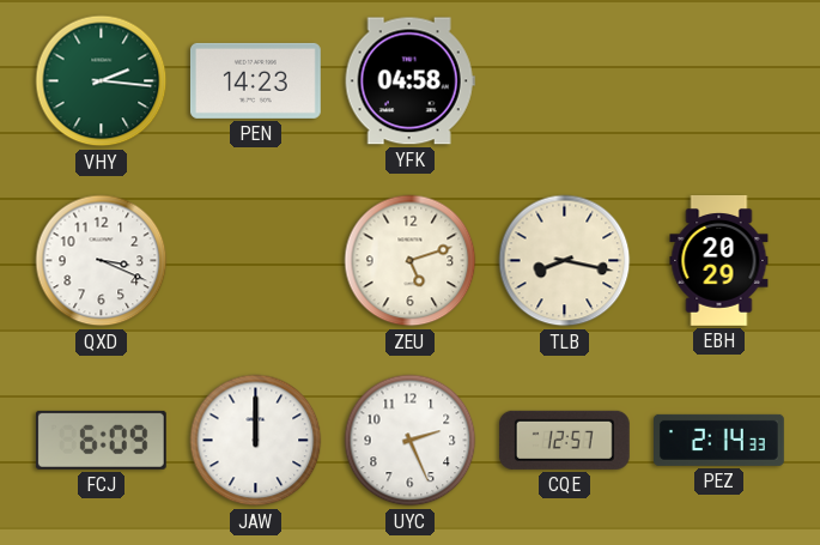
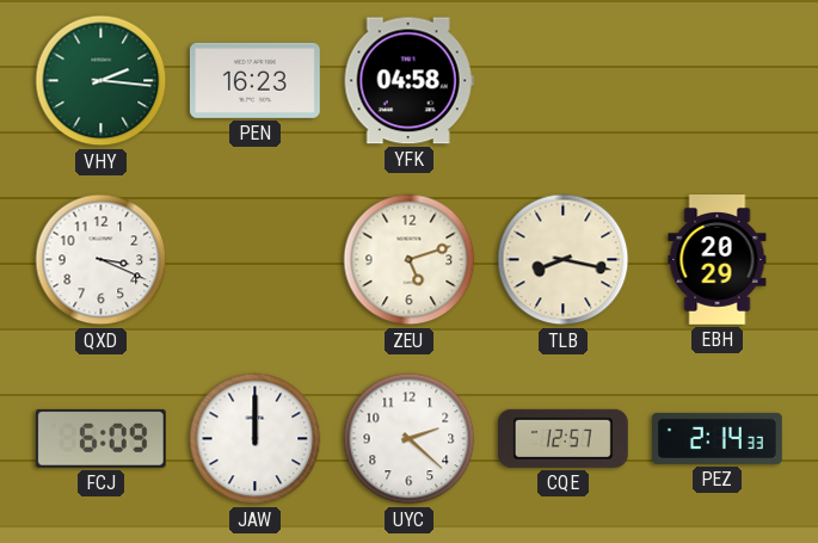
PEN: 14:23 -> 16:23 (254, 80)
UYC: 2:26 -> 2:22 (410, 439)
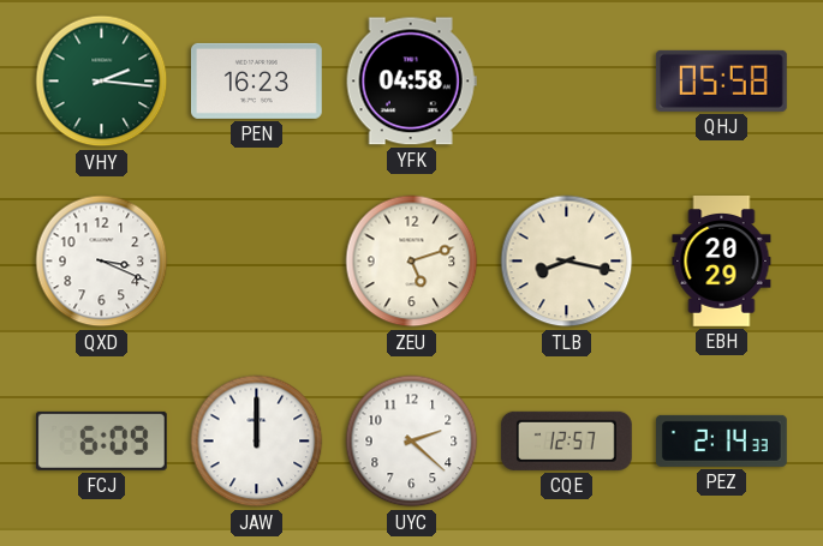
QHJ: none -> 05:58 (721, 80)
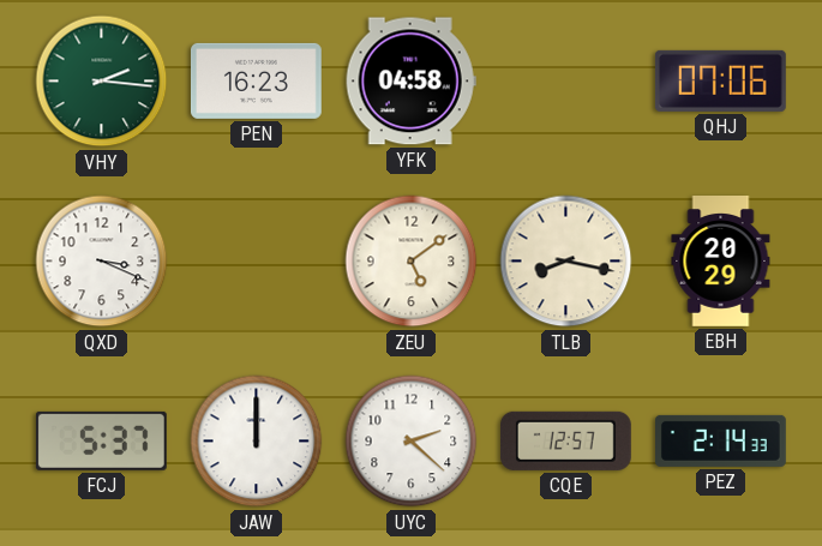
QHJ: 05:58 -> 07:06 (720, 80)
ZEU: 5:12 -> 5:09 (412, 262)
FCJ: 6:09 -> 5:37 (101, 440)
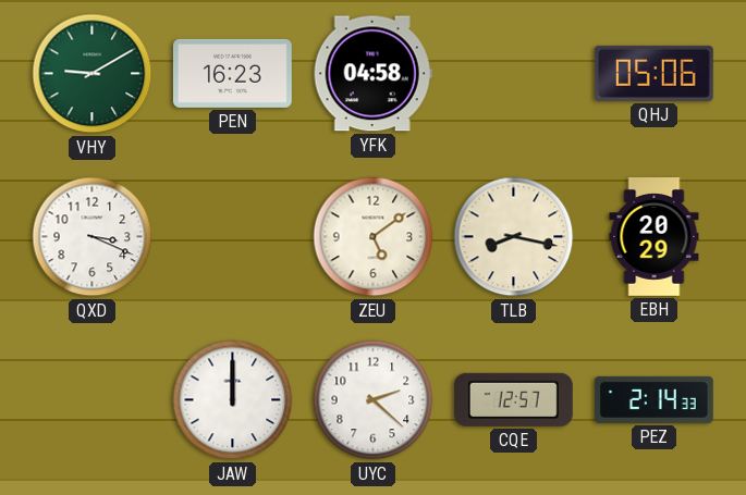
VHY: 2:16 -> 9:10 (93, 74)
QHJ: 07:06 -> 05:06 (653, 73)
FCJ: 5:37 -> none (101, 440)
